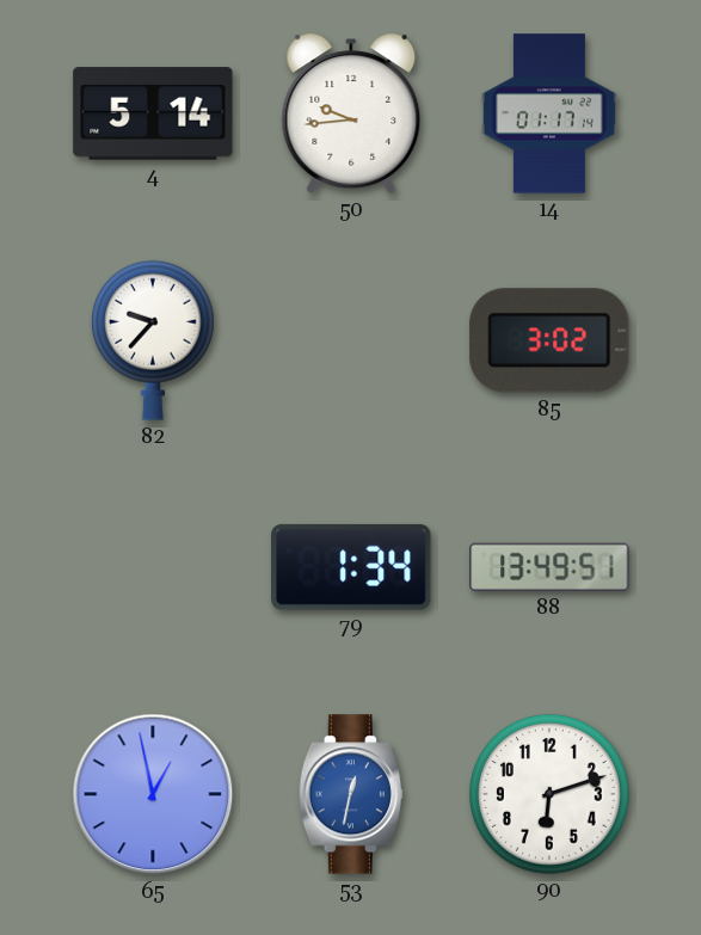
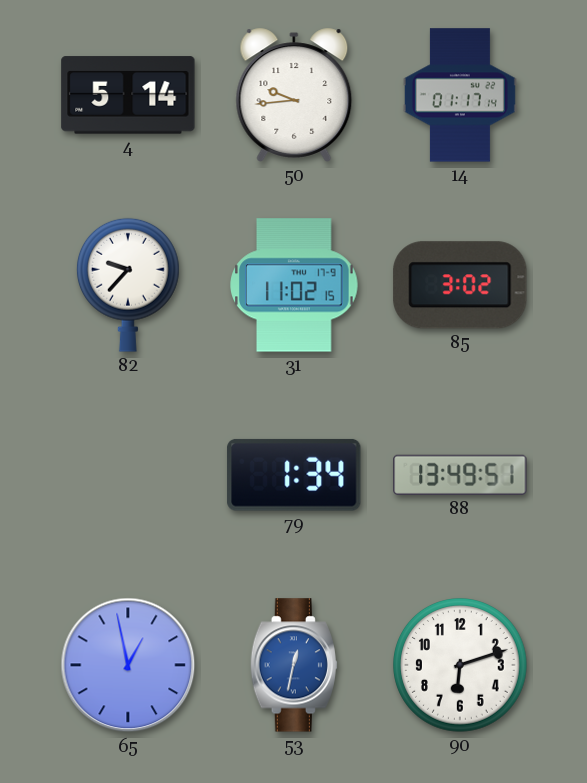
31: none -> 11:02 (294, 285)
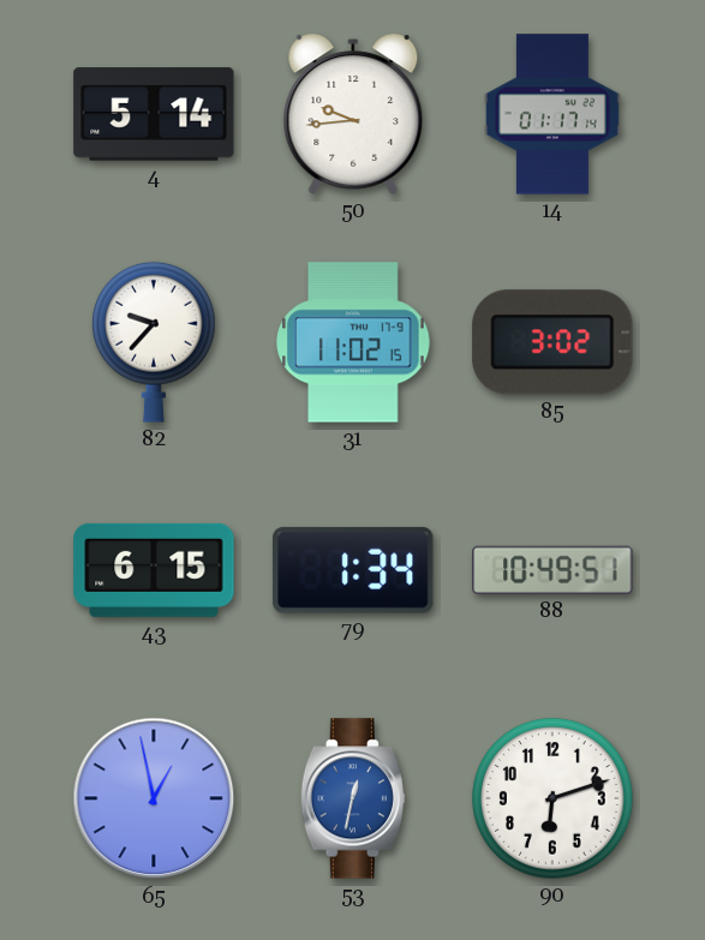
43: none -> 6:15 (154, 570)
88: 13:49 -> 10:49 (552, 570)
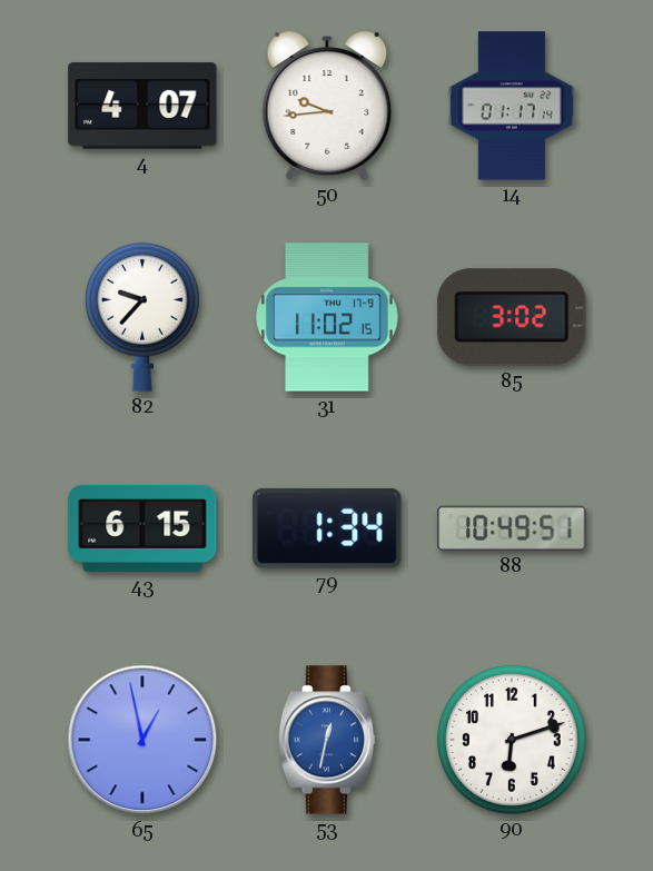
4: 5:14 -> 4:07 (142, 106)
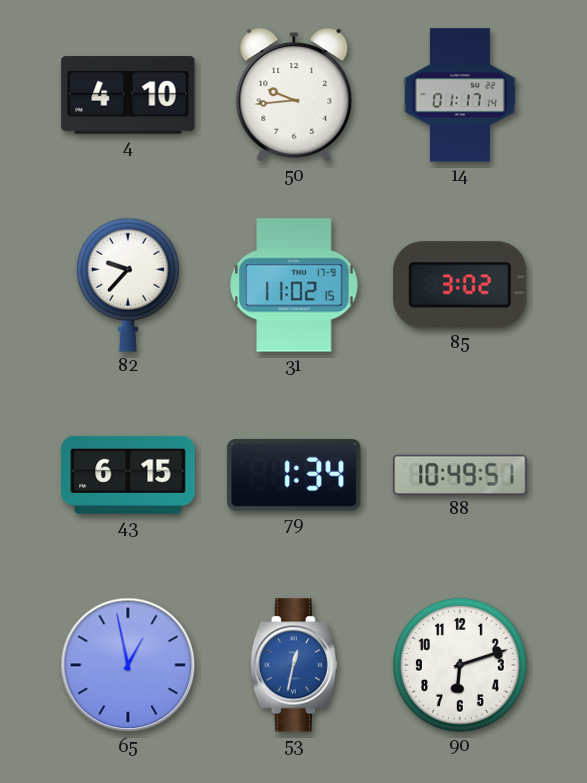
4: 4:07 -> 4:10 (128, 95)
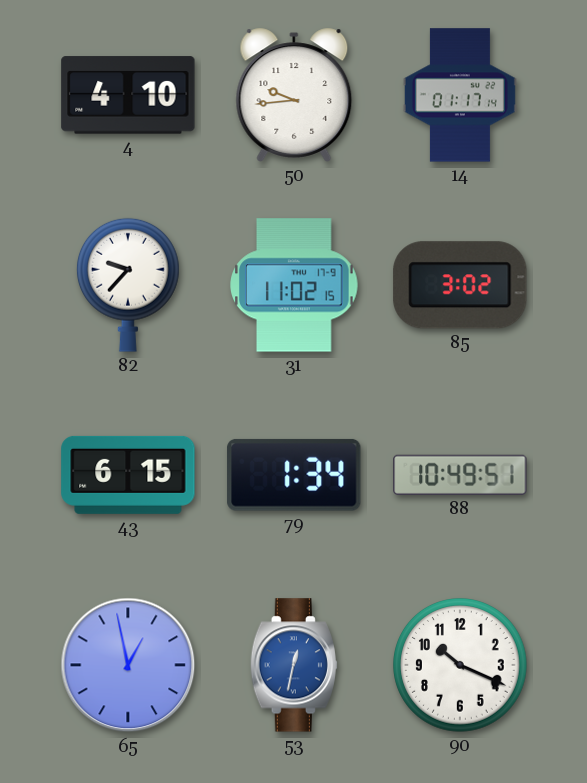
90: 6:12 -> 10:19 (461, 666)
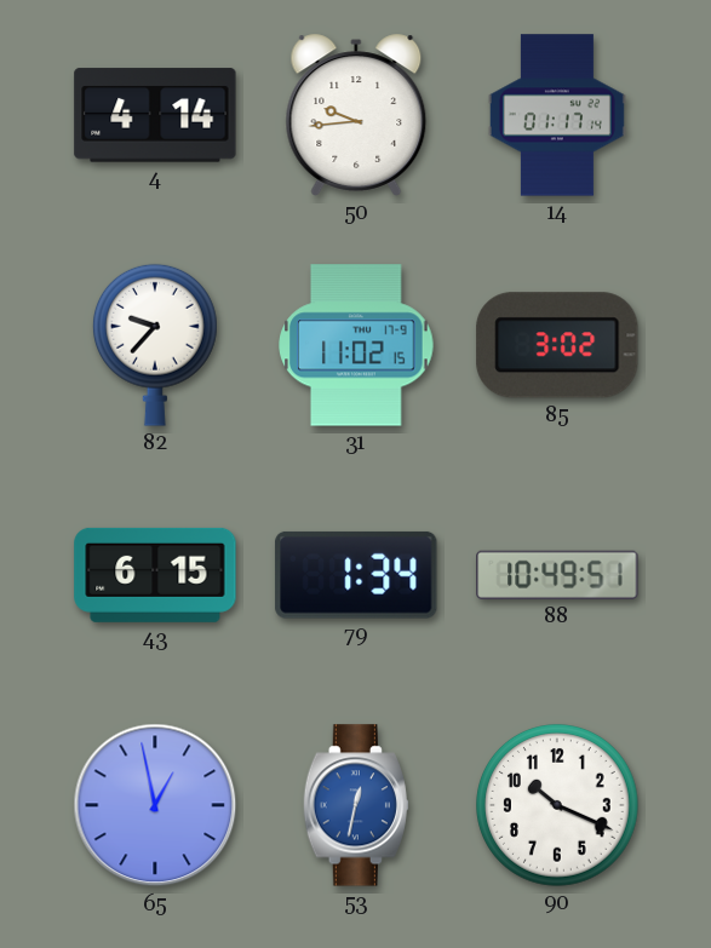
4: 4:10 -> 4:14 (155, 115)
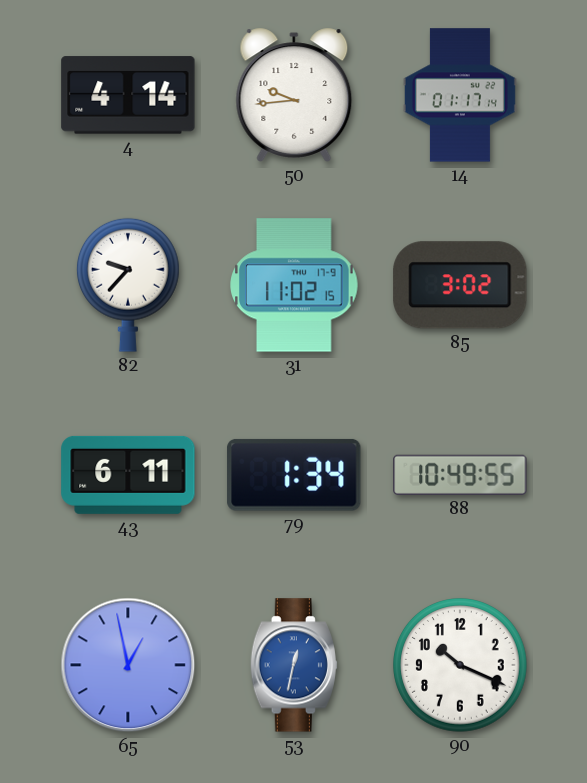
43: 6:15 -> 6:11 (128, 475)
88: 10:49:51 -> 10:49:55 (460, 475)
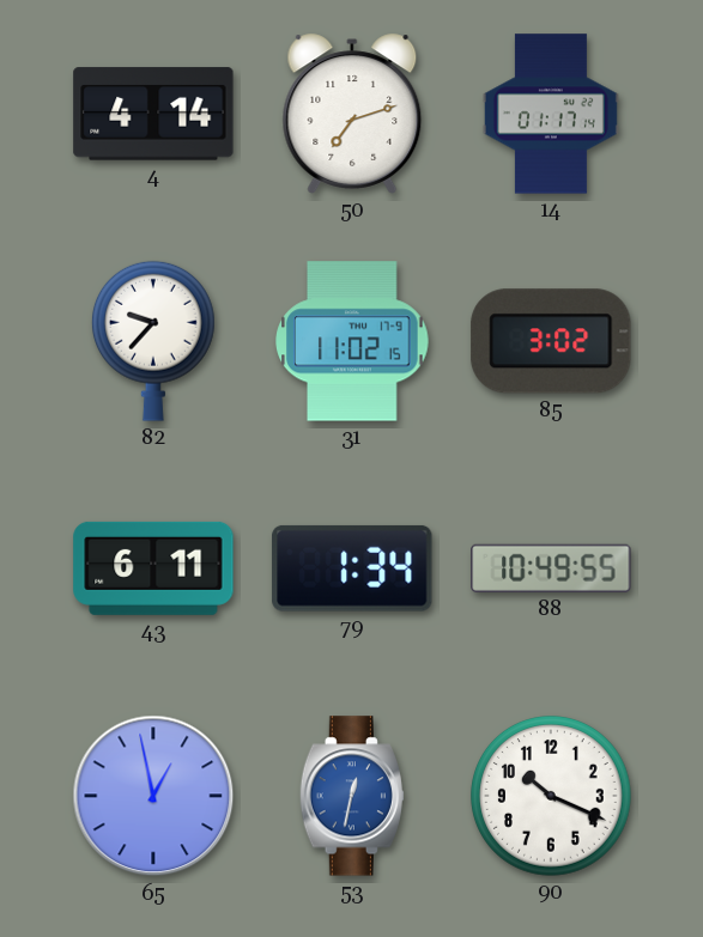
50: 9:44 -> 7:12 (352, 114)
